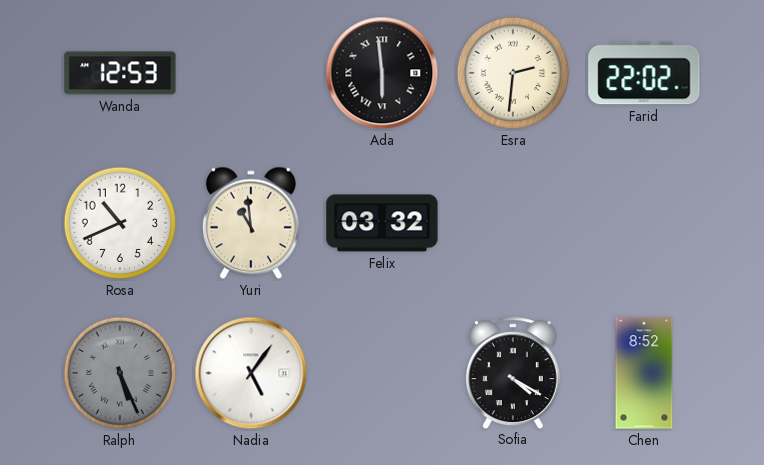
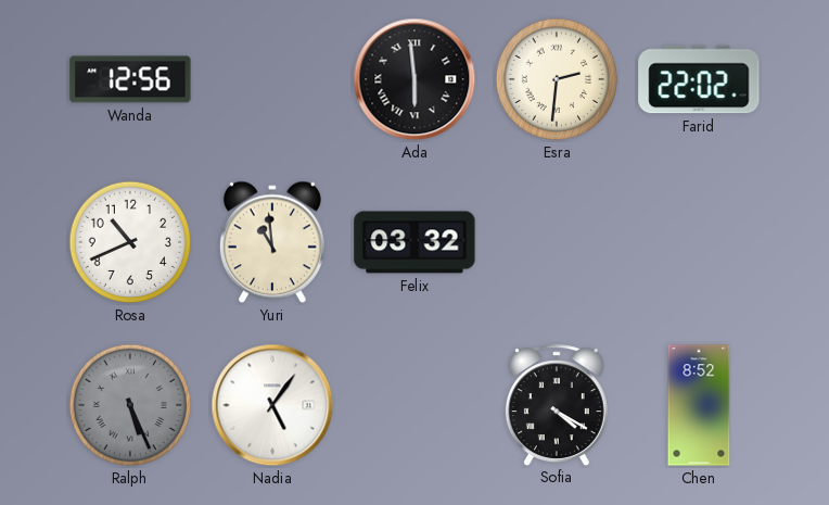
Wanda: 12:53 -> 12:56 (130, 79)
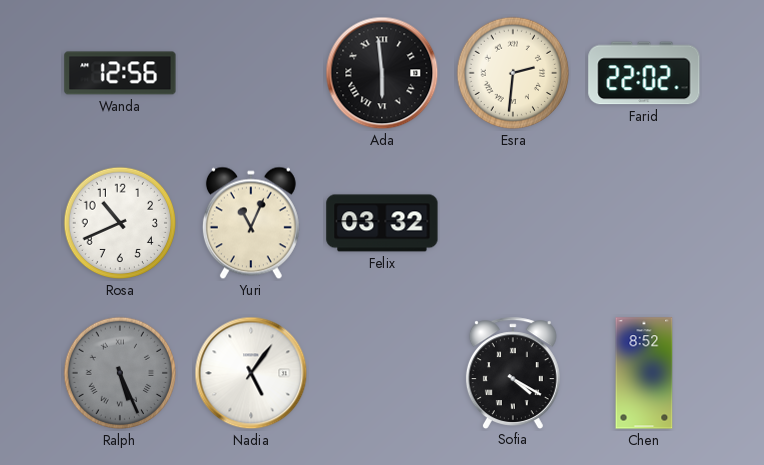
Yuri: 10:59 -> 11:04 (251, 223)
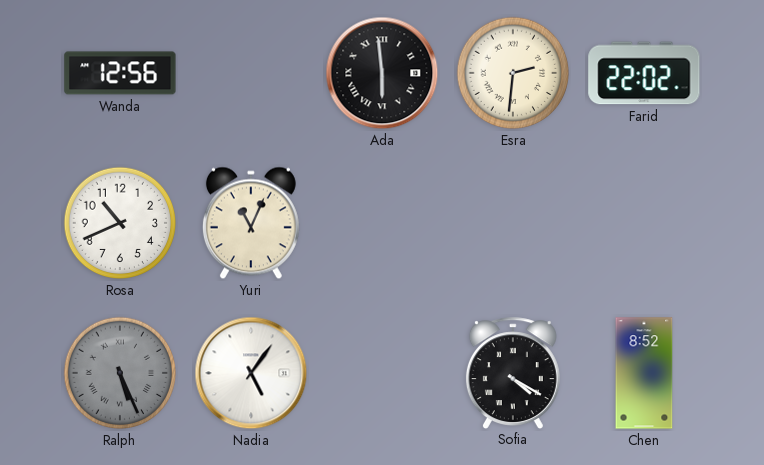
Felix: 03:32 -> none (382, 223)
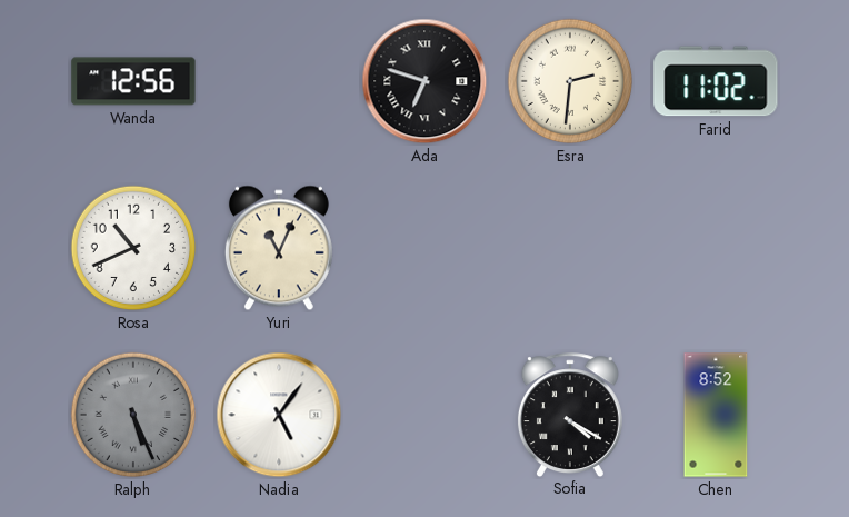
Ada: 5:59 -> 6:48 (425, 81)
Farid: 22:02 -> 11:02 (716, 81)
